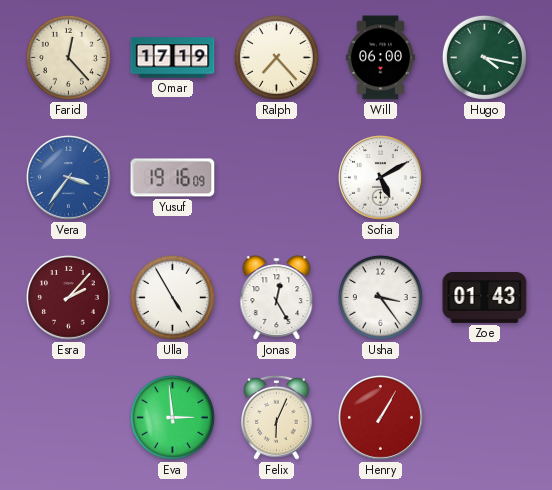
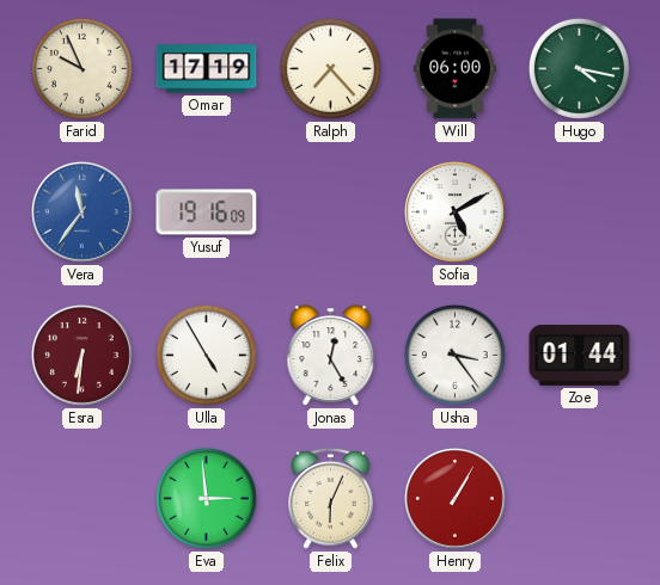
Farid: 12:23 -> 9:56 (81, 68)
Vera: 3:36 -> 11:36 (81, 211)
Esra: 2:07 -> 6:31 (81, 355)
Zoe: 01:43 -> 01:44 (580, 356)
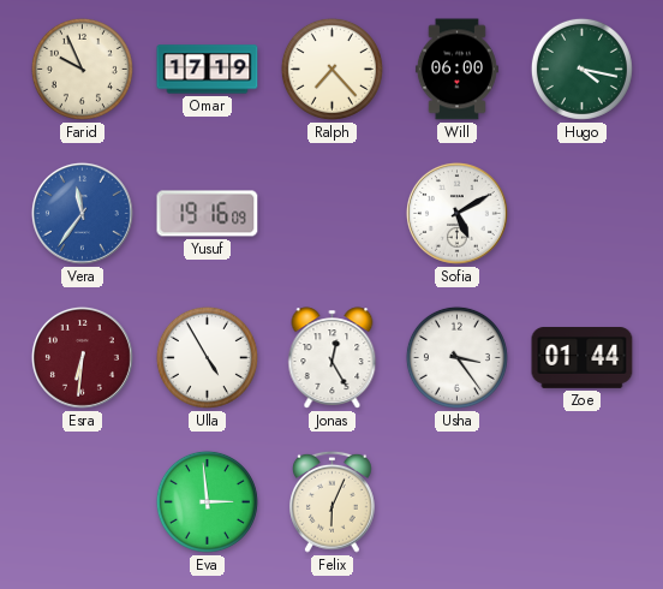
Henry: 1:05 -> none (454, 498)
